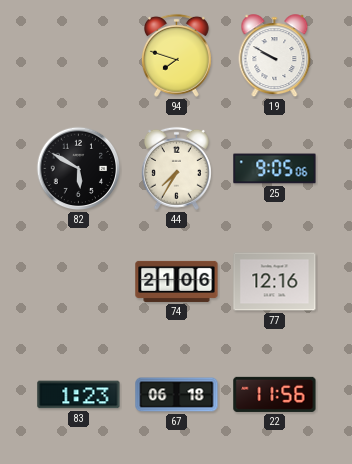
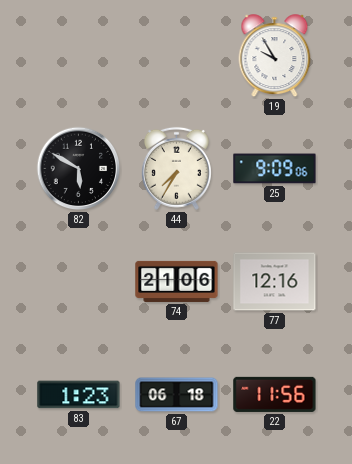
94: 7:48 -> none (176, 55)
19: 9:50 -> 9:55 (275, 56)
25: 9:05 -> 9:09 (275, 169)
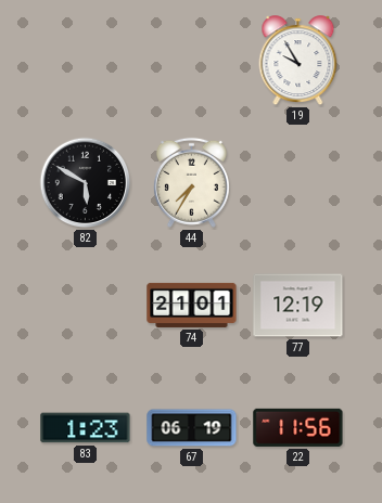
25: 9:09 -> none (275, 169)
74: 21:06 -> 21:01 (192, 305)
77: 12:16 -> 12:19 (298, 306)
67: 06:18 -> 06:19 (192, 428)
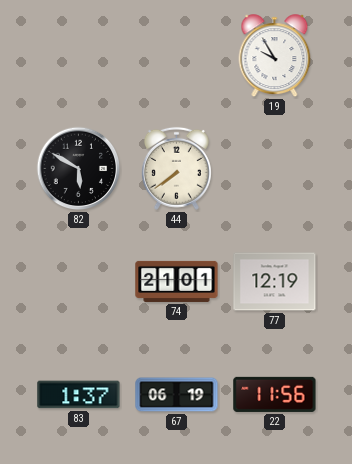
44: 7:35 -> 7:39 (176, 168)
83: 1:23 -> 1:37 (79, 395)
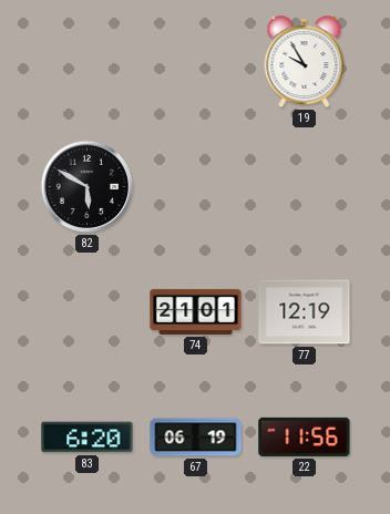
44: 7:39 -> none (176, 168)
83: 1:37 -> 6:20 (88, 438)
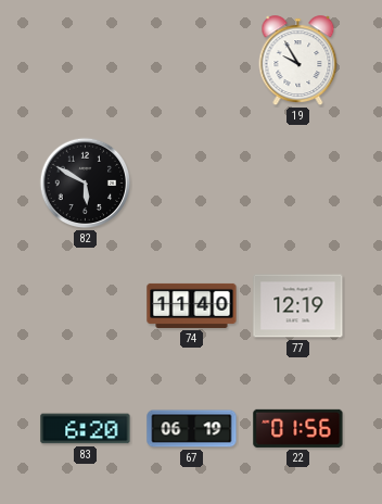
74: 21:01 -> 11:40 (192, 305)
22: 11:56 -> 01:56 (298, 428)
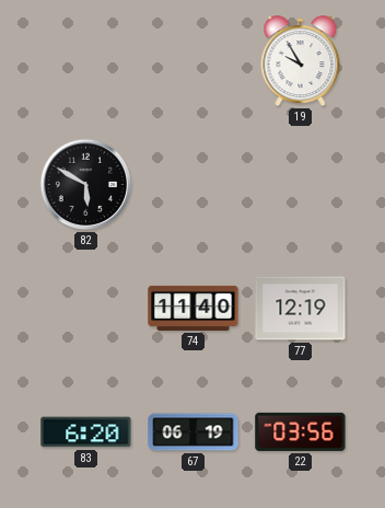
22: 01:56 -> 03:56 (301, 431)
